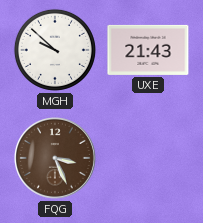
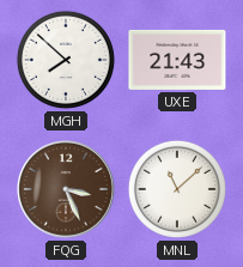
MGH: 9:52 -> 7:52 (66, 60)
MNL: none -> 11:08 (177, 189)
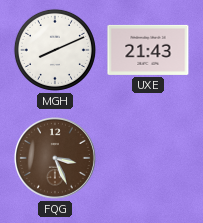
MGH: 7:52 -> 8:11 (55, 50)
MNL: 11:08 -> none (177, 189)
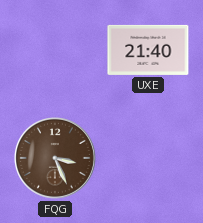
MGH: 8:11 -> none (55, 50)
UXE: 21:43 -> 21:40 (148, 50)
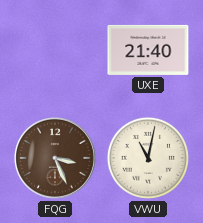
VWU: none -> 11:02 (148, 158)
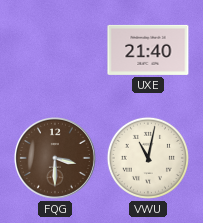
FQG: 3:26 -> 3:30 (55, 158)
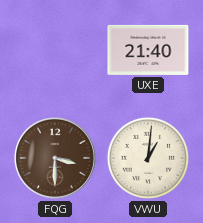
VWU: 11:02 -> 1:01 (148, 158)
